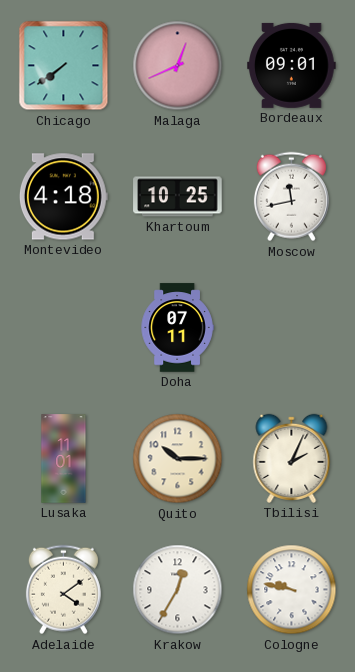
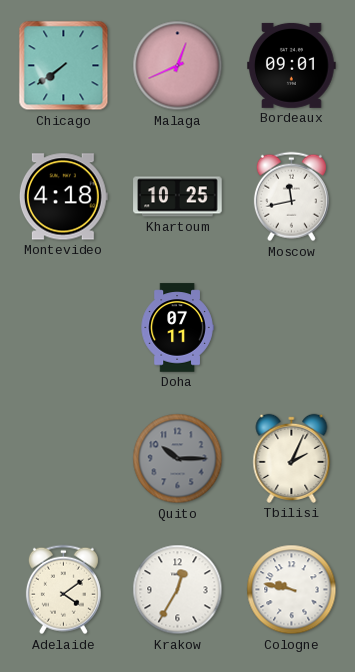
Lusaka: 11:01 -> none (64, 459)
Quito dial: cream -> grey (178, 459)
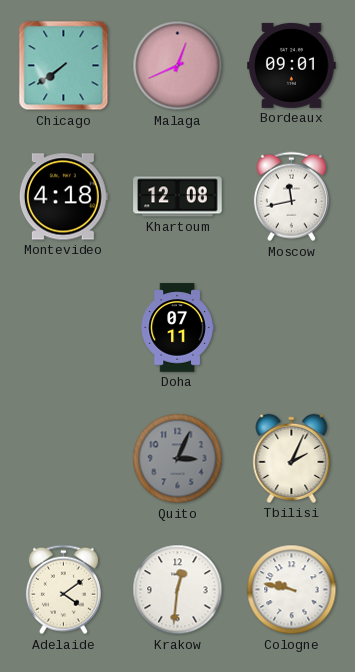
Khartoum: 10:25 -> 12:08 (178, 197)
Quito: 10:15 -> 3:04 (178, 459)
Krakow: 12:35 -> 12:31 (178, 590)
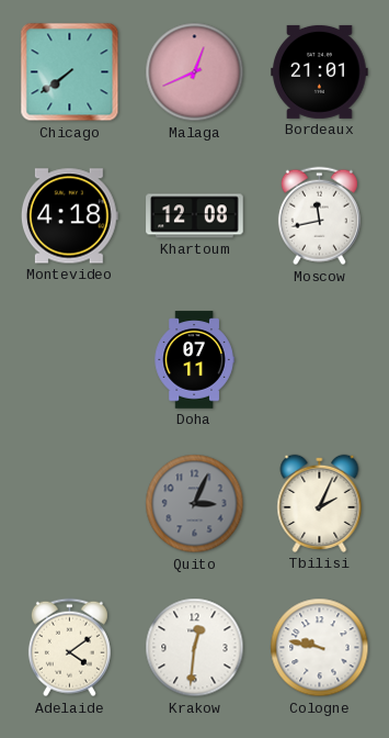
Bordeaux: 09:01 -> 21:01 (320, 71)
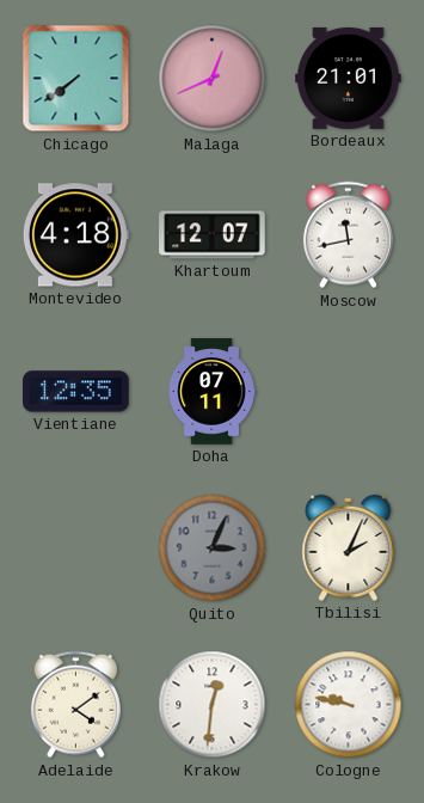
Khartoum: 12:08 -> 12:07 (213, 235)
Vientiane: none -> 12:35 (76, 392)
